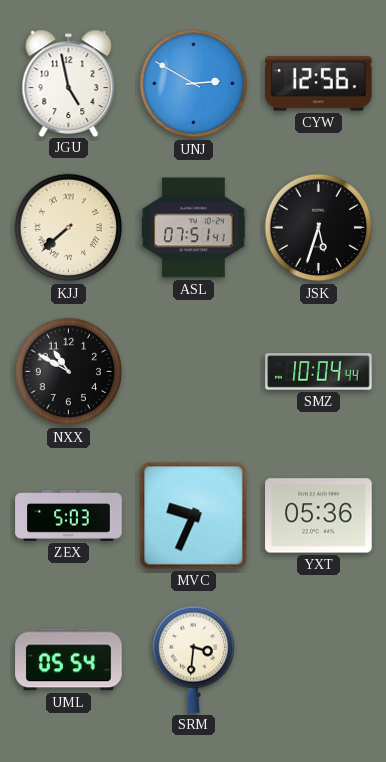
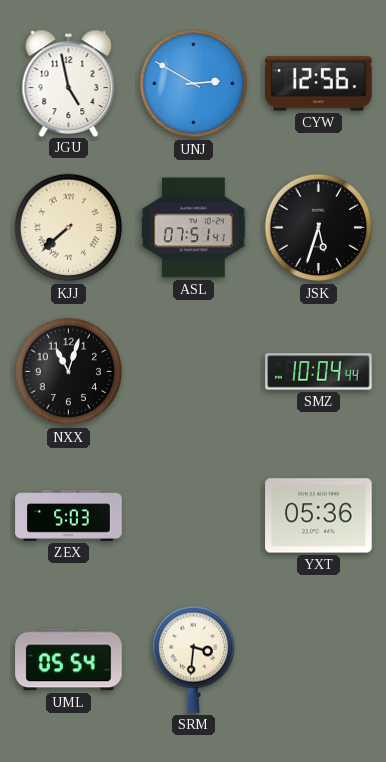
NXX: 10:50 -> 11:03 (69, 372)
MVC: 9:34 -> none (194, 516)
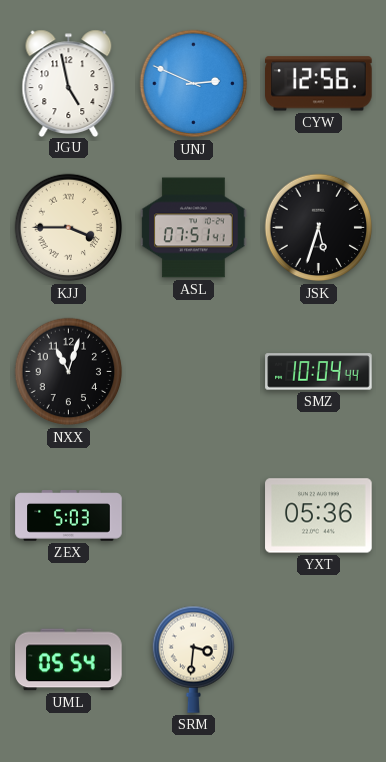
UNJ: 2:50 -> 2:49 (194, 84)
KJJ: 7:38 -> 3:45 (69, 228)
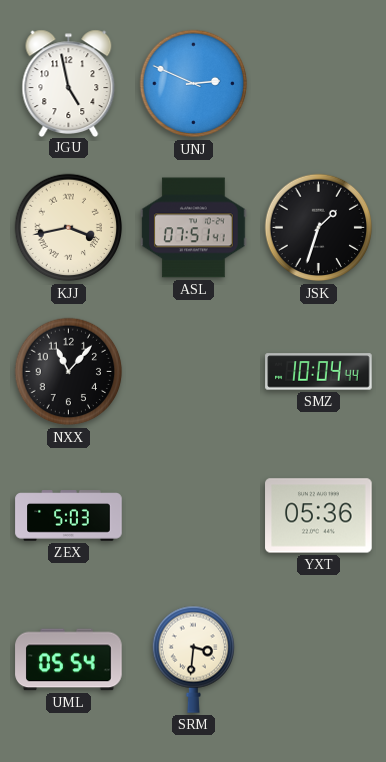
CYW: 12:56 -> none (319, 84)
KJJ: 3:45 -> 3:43 (69, 228)
JSK: 5:33 -> 1:33 (319, 228)
NXX: 11:03 -> 11:07 (69, 372)
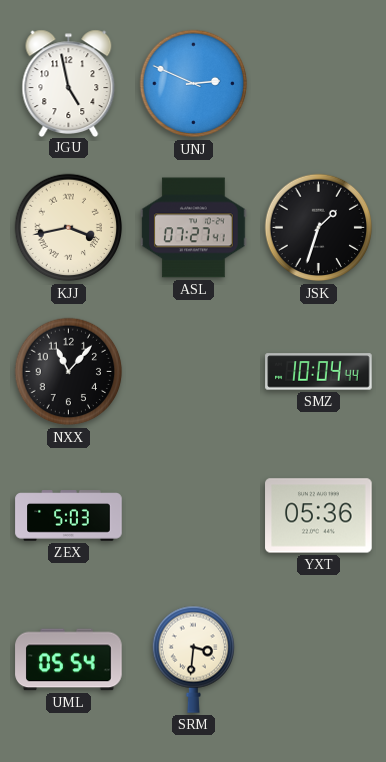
ASL: 07:51 -> 07:27 (194, 228)
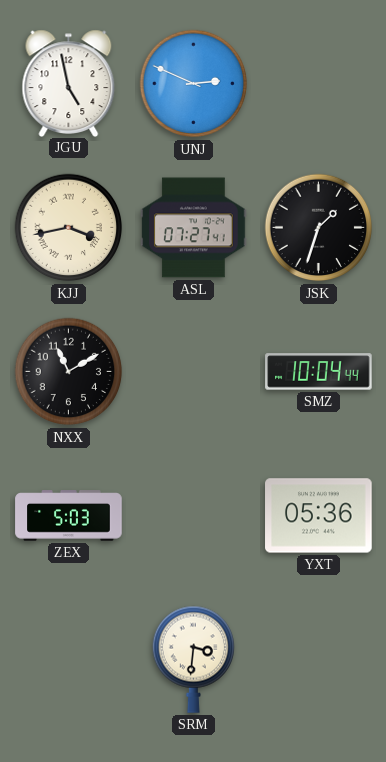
NXX: 11:07 -> 11:10 (69, 372)
UML: 05:54 -> none (69, 660)
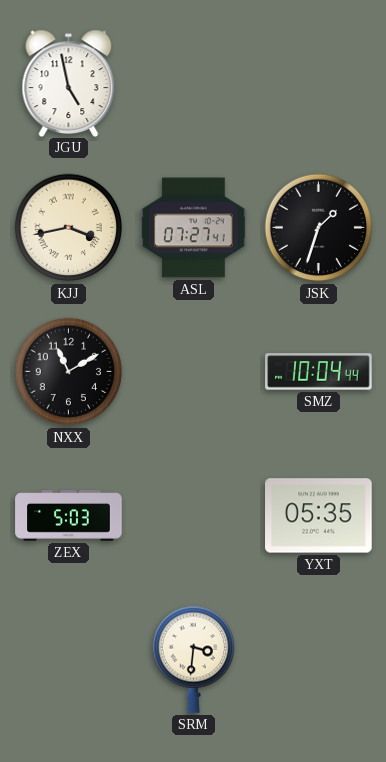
UNJ: 2:49 -> none (194, 84)
YXT: 05:36 -> 05:35 (319, 516)
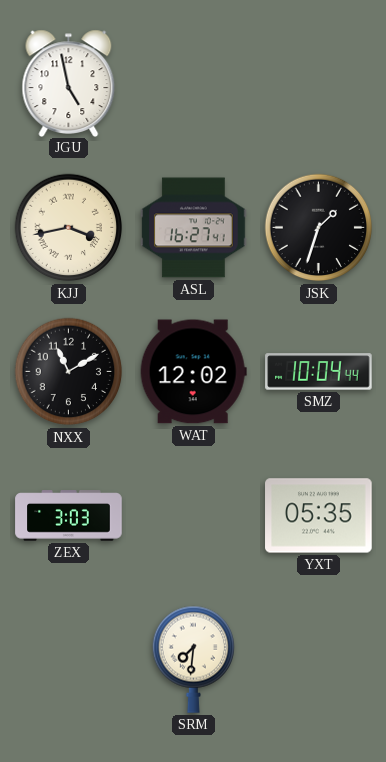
ASL: 07:27 -> 16:27 (194, 228)
WAT: none -> 12:02 (193, 372)
ZEX: 5:03 -> 3:03 (69, 516)
SRM: 3:31 -> 7:31 (193, 659)
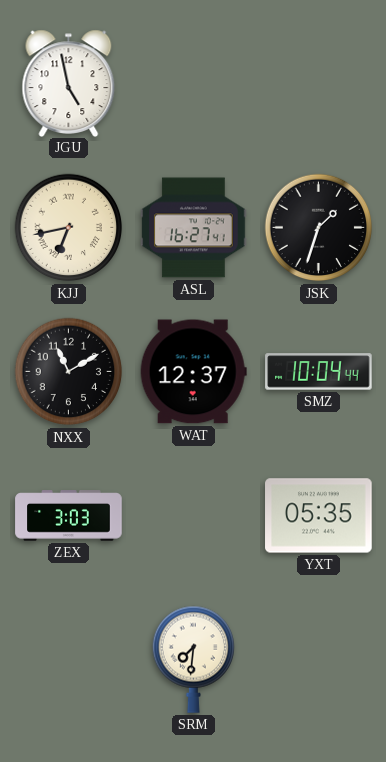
KJJ: 3:43 -> 6:43 (69, 228)
WAT: 12:02 -> 12:37 (193, 372)
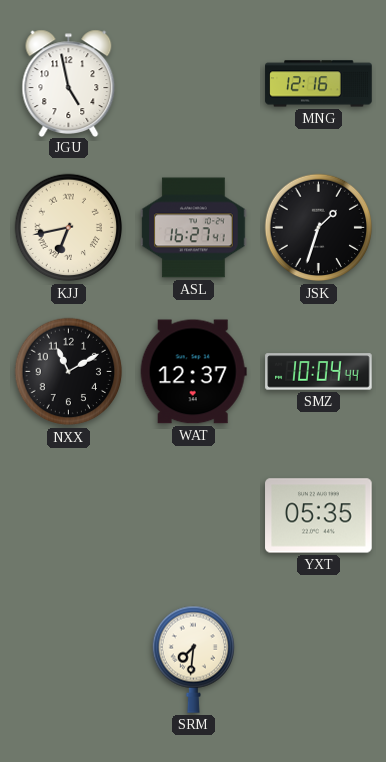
MNG: none -> 12:16 (319, 84)
ZEX: 3:03 -> none (69, 516)
